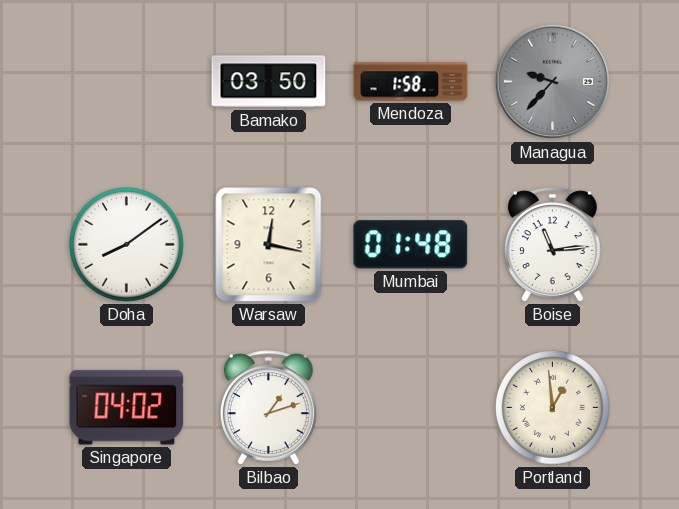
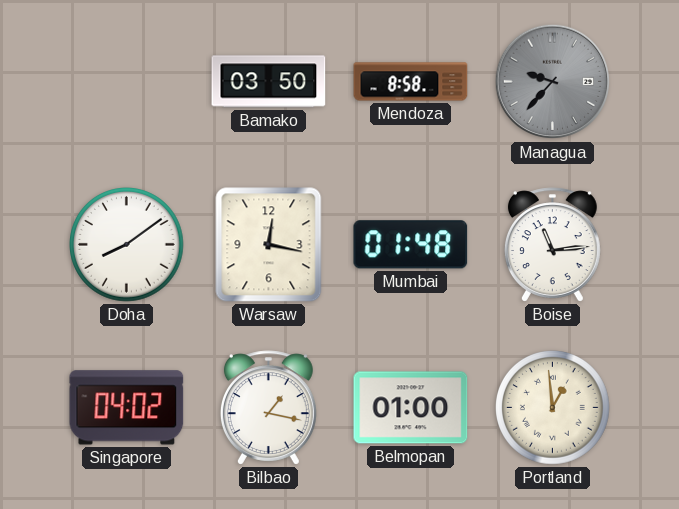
Mendoza: 1:58 -> 8:58 (411, 82)
Bilbao: 1:12 -> 1:17 (268, 408)
Belmopan: none -> 01:00 (411, 408)
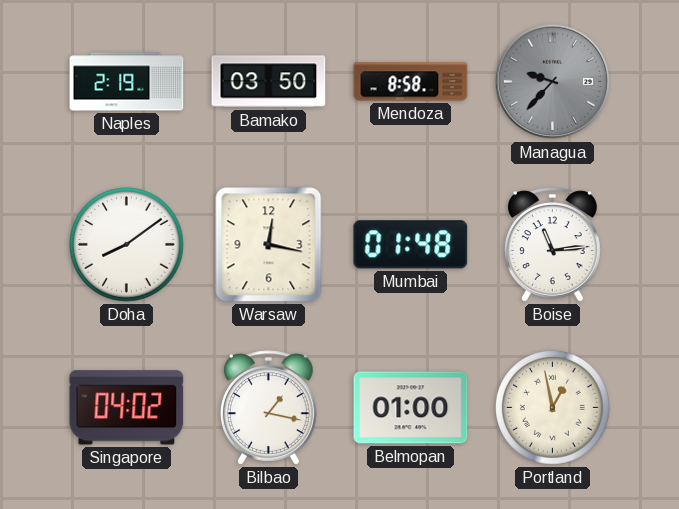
Naples: none -> 2:19 (127, 82)
Portland: 12:59 -> 12:58 (553, 408)
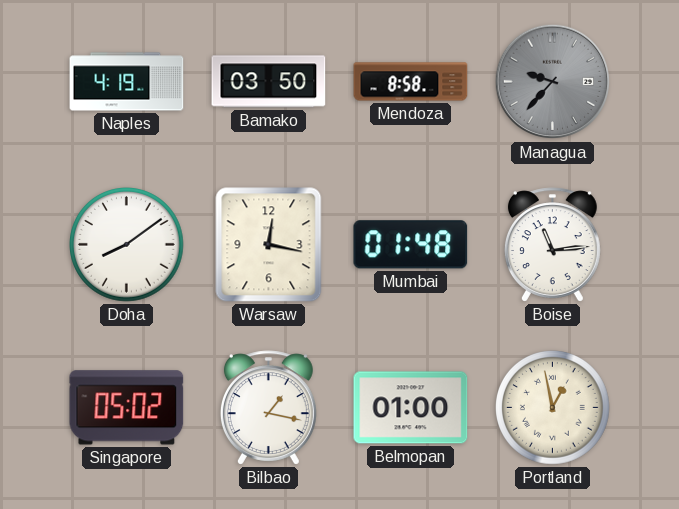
Naples: 2:19 -> 4:19 (127, 82)
Singapore: 04:02 -> 05:02 (127, 408)
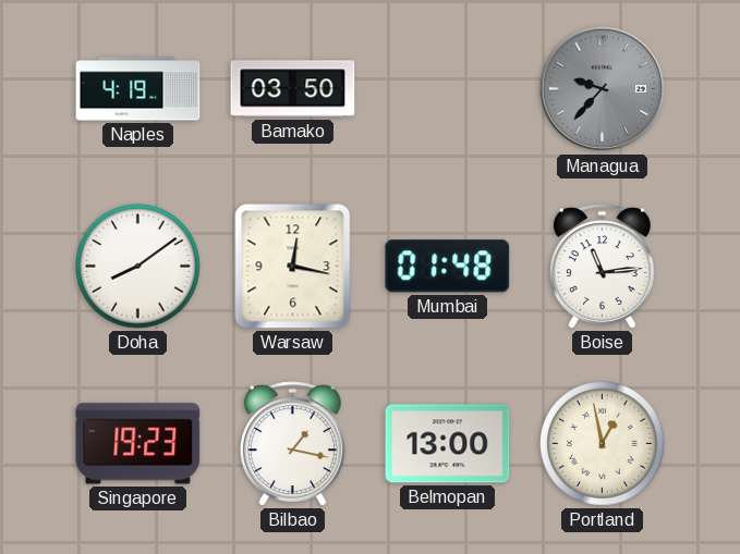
Mendoza: 8:58 -> none (411, 82)
Singapore: 05:02 -> 19:23 (138, 444)
Belmopan: 01:00 -> 13:00 (448, 444)
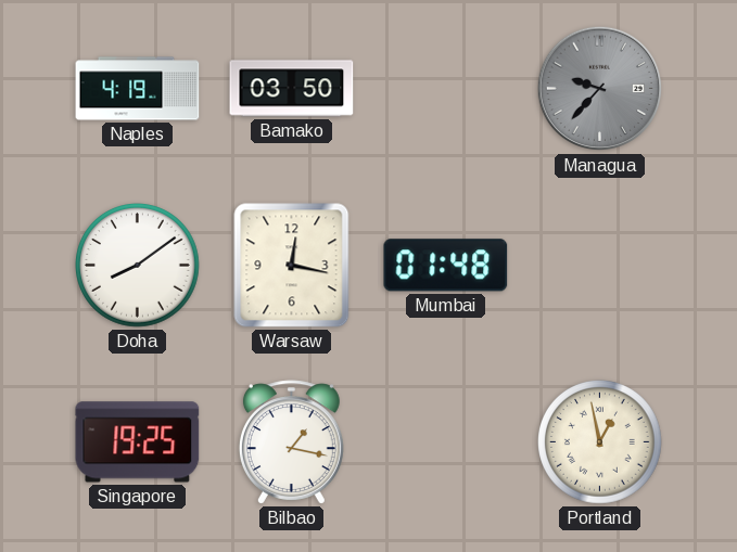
Boise: 11:14 -> none (602, 267)
Singapore: 19:23 -> 19:25 (138, 442)
Belmopan: 13:00 -> none (448, 444)
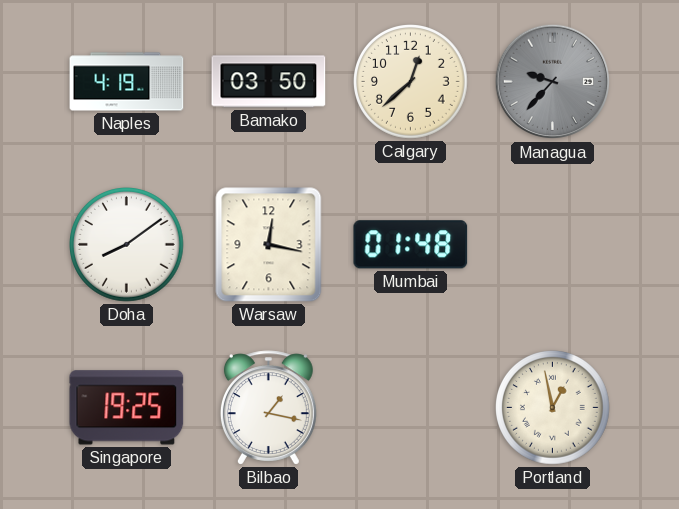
Calgary: none -> 12:38 (411, 82)
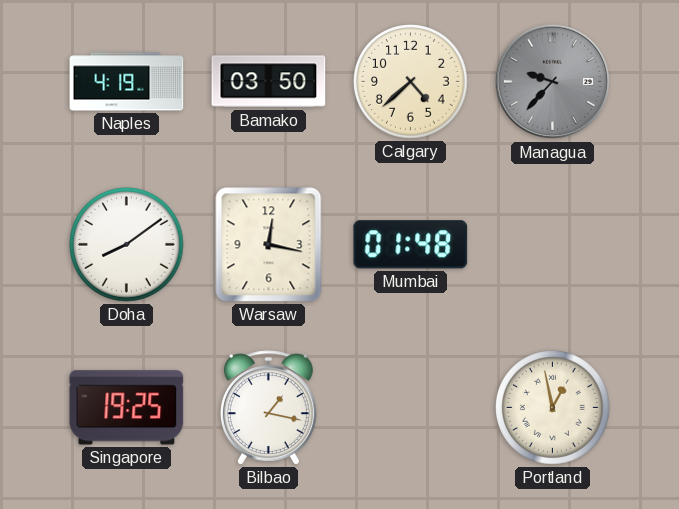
Calgary: 12:38 -> 4:38 (411, 82)
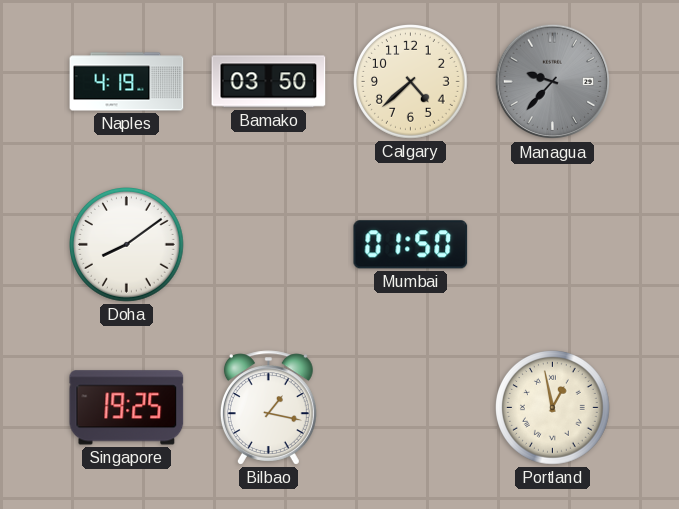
Warsaw: 12:17 -> none (269, 245)
Mumbai: 01:48 -> 01:50 (411, 245)
